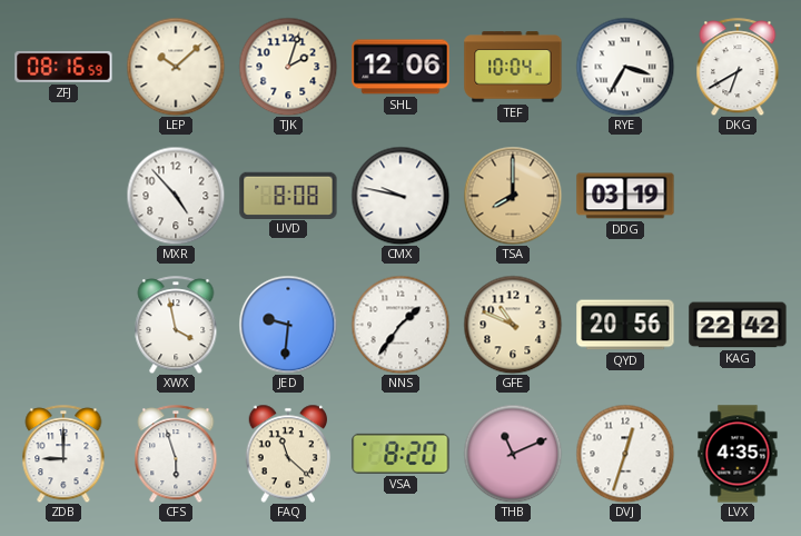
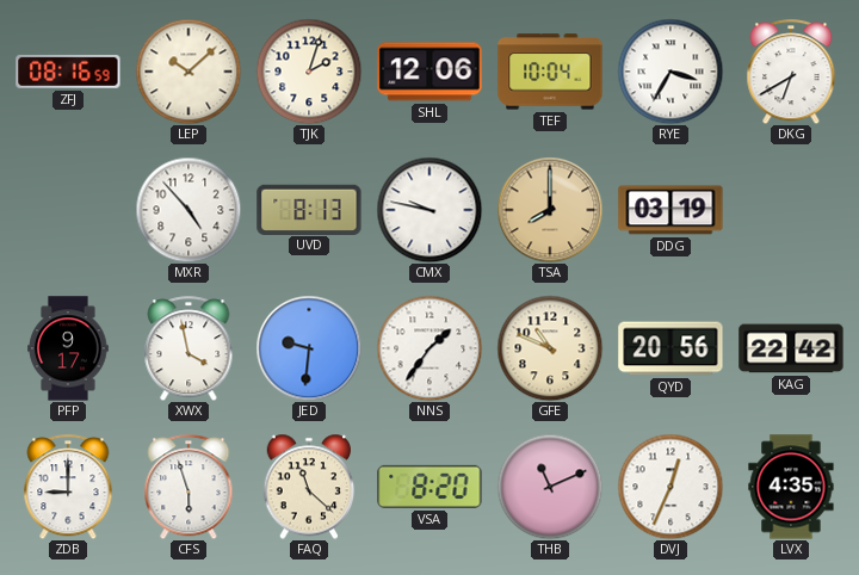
UVD: 8:08 -> 8:13 (309, 209)
PFP: none -> 9:17 (68, 348)
DVJ: 12:33 -> 12:34 (670, 487)
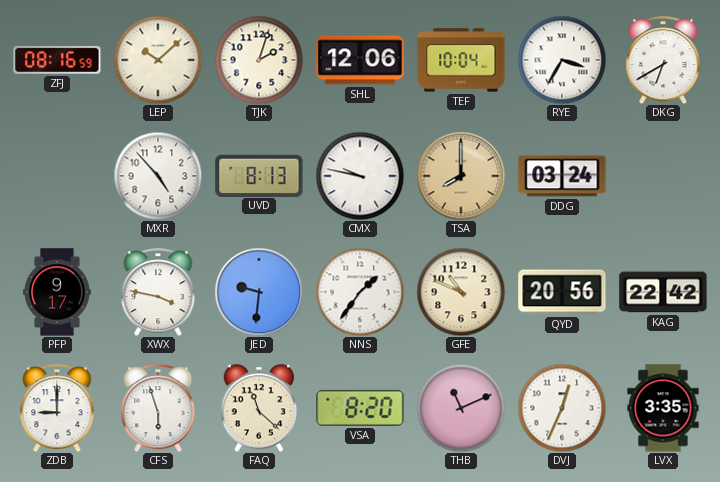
DDG: 03:19 -> 03:24 (562, 176)
XWX: 3:58 -> 3:47 (158, 292)
LVX: 4:35 -> 3:35 (663, 408)
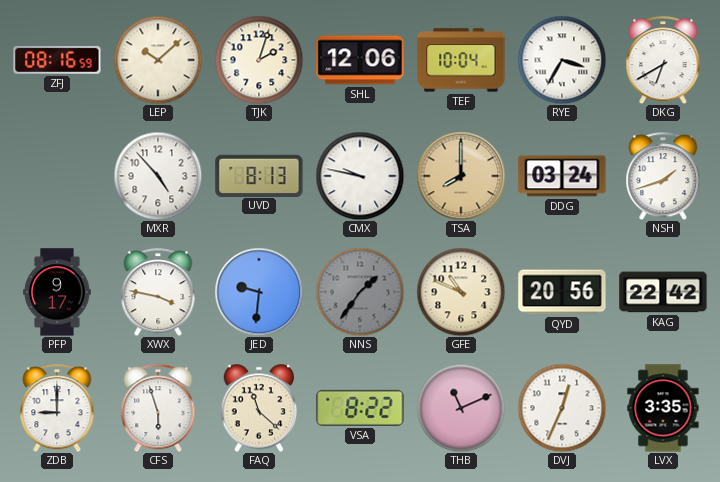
NSH: none -> 1:42 (663, 176)
NNS dial: white -> grey (360, 292)
VSA: 8:20 -> 8:22 (360, 408)
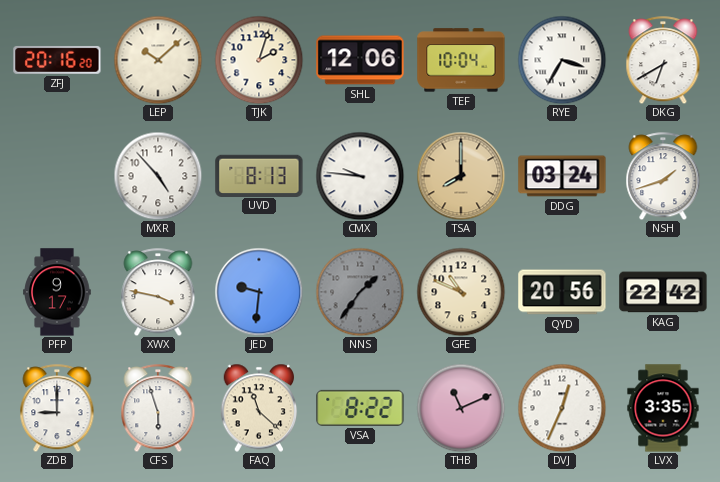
ZFJ: 08:16 -> 20:16 (57, 60)
CMX: 9:47 -> 9:46 (360, 176)
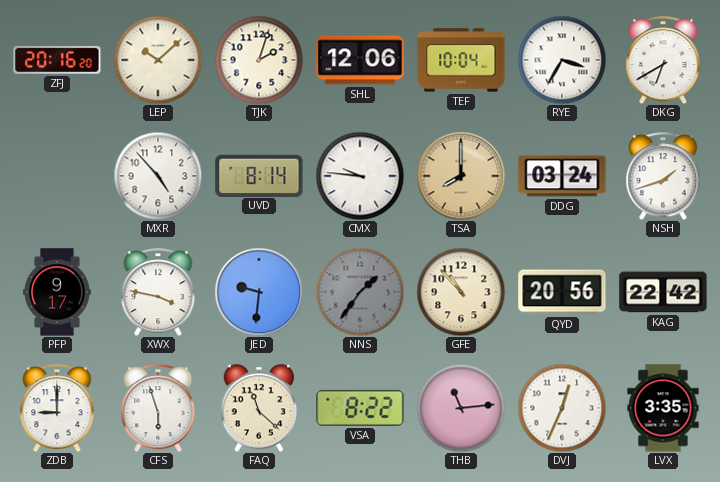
UVD: 8:13 -> 8:14 (259, 175)
GFE: 10:49 -> 10:53 (461, 292)
THB: 11:11 -> 11:14 (461, 408)
